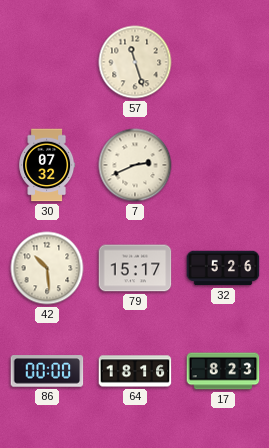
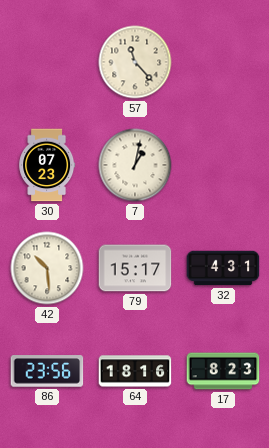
57: 11:27 -> 11:23 (135, 62)
30: 07:32 -> 07:23 (47, 165)
7: 2:41 -> 1:02 (135, 165)
32: 5:26 -> 4:31 (223, 268)
86: 00:00 -> 23:56 (47, 371)
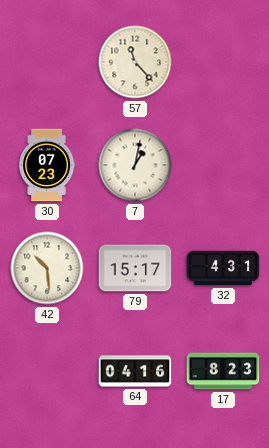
86: 23:56 -> none (47, 371)
64: 18:16 -> 04:16 (135, 371)
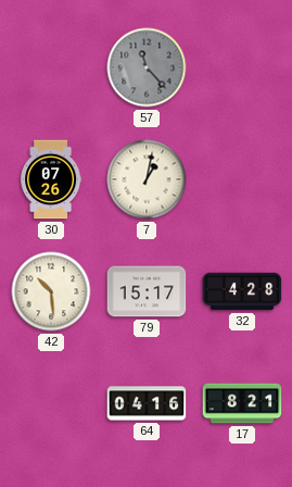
57 dial: cream -> grey (147, 67)
30: 07:23 -> 07:26 (51, 179)
32: 4:31 -> 4:28 (242, 291)
17: 8:23 -> 8:21 (242, 403)
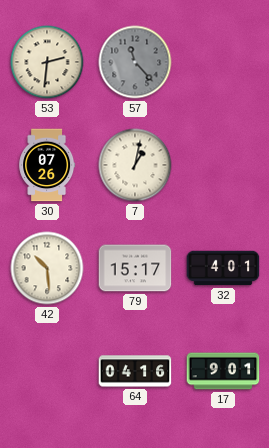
53: none -> 2:31 (47, 62)
32: 4:28 -> 4:01 (223, 268)
17: 8:21 -> 9:01 (223, 371)
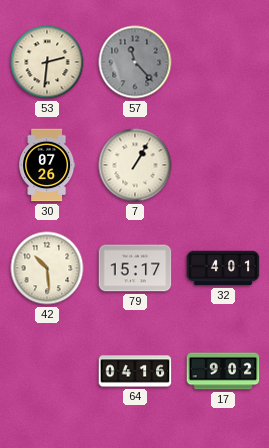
7: 1:02 -> 1:05 (135, 165)
17: 9:01 -> 9:02 (223, 371)
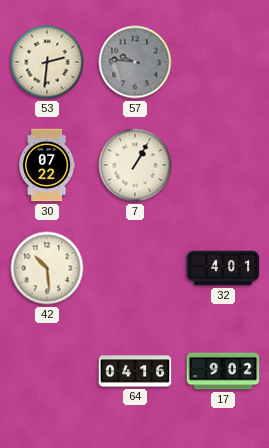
57: 11:23 -> 9:46 (135, 62)
30: 07:26 -> 07:22 (47, 165)
79: 15:17 -> none (135, 268)
